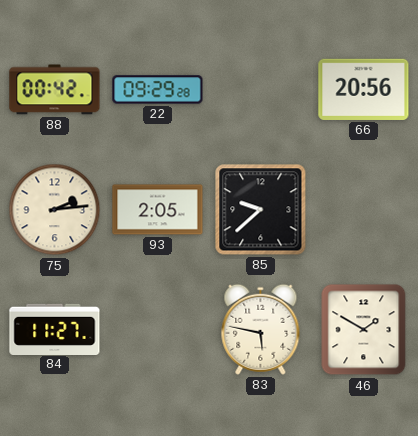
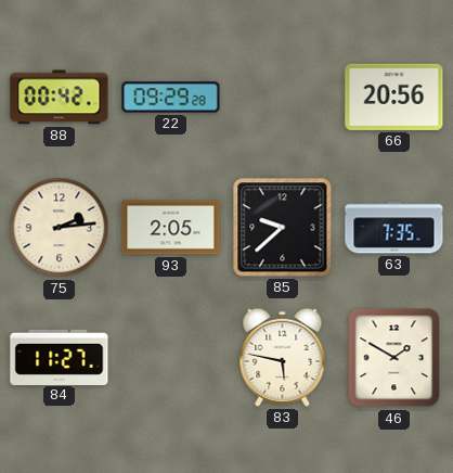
63: none -> 7:35 (394, 228)
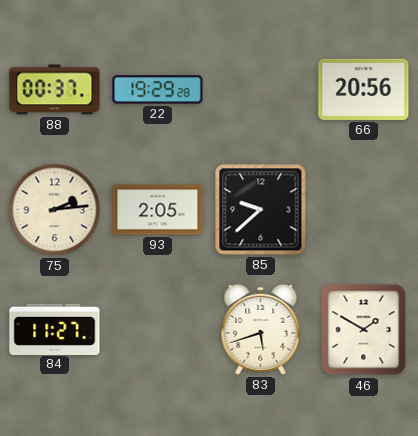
88: 00:42 -> 00:37 (55, 90)
22: 09:29 -> 19:29 (158, 90)
63: 7:35 -> none (394, 228)
83: 5:47 -> 5:42 (261, 329)
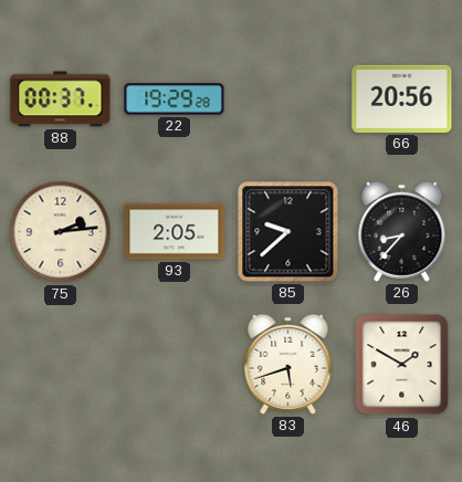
26: none -> 8:37 (402, 231)
84: 11:27 -> none (55, 329)
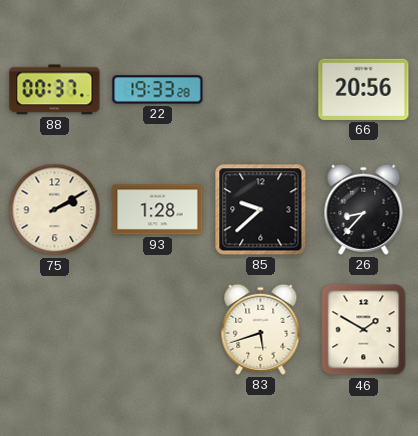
22: 19:29 -> 19:33 (158, 90)
75: 2:14 -> 2:10 (55, 210)
93: 2:05 -> 1:28 (158, 210)
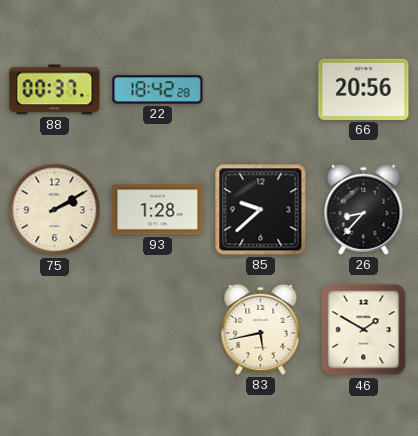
22: 19:33 -> 18:42 (158, 90)
83: 5:42 -> 5:43 (261, 329)
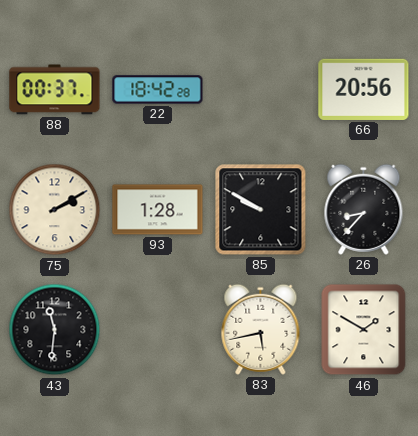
85: 9:38 -> 9:50 (261, 210)
43: none -> 11:31 (55, 330)
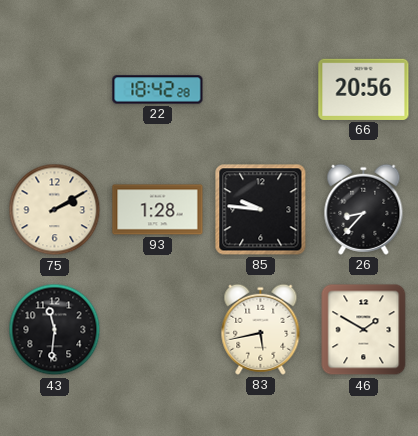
88: 00:37 -> none (55, 90)
85: 9:50 -> 9:46 (261, 210)
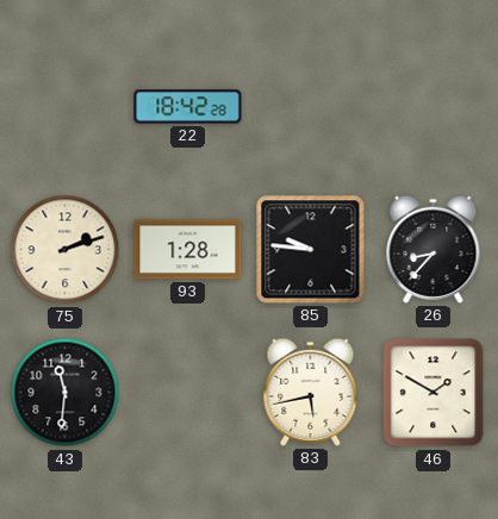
66: 20:56 -> none (364, 89)
75: 2:10 -> 2:12 (66, 250)
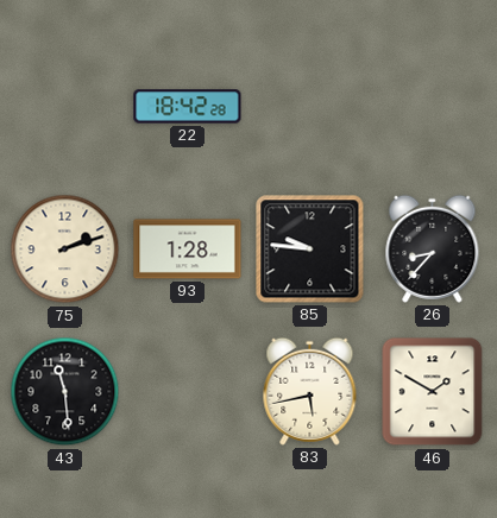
43: 11:31 -> 11:29 (65, 392)
